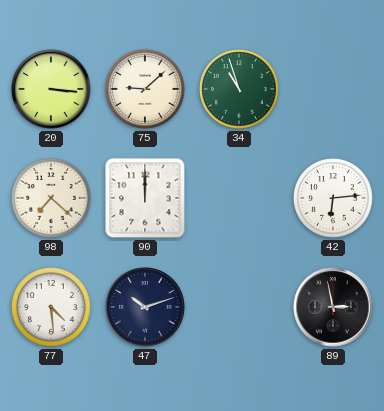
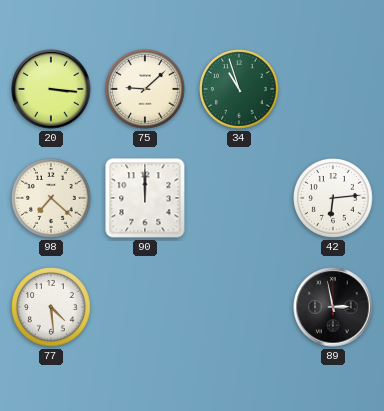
47: 10:12 -> none (145, 307)
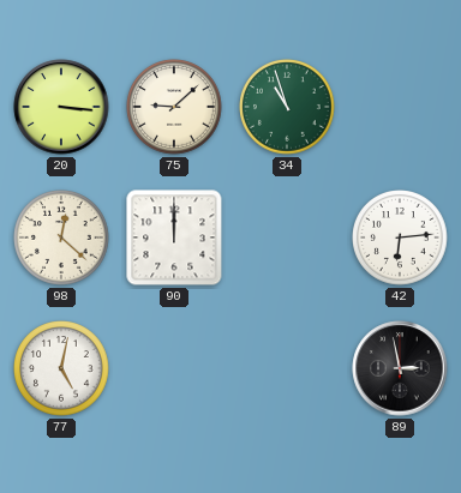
98: 7:22 -> 12:22 (61, 238)
77: 4:29 -> 5:02 (61, 368)
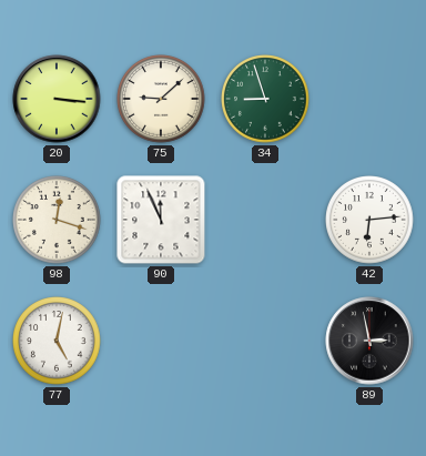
34: 10:57 -> 8:57 (265, 99)
98: 12:22 -> 12:18 (57, 220)
90: 12:00 -> 11:56 (161, 220)
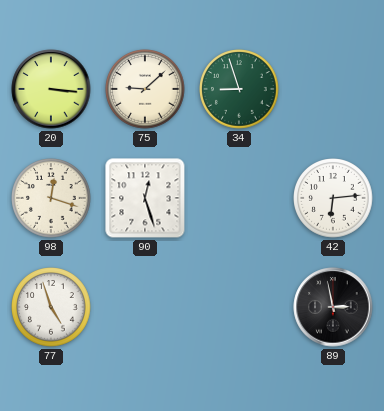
90: 11:56 -> 12:27 (145, 198)
77: 5:02 -> 4:57 (51, 307)
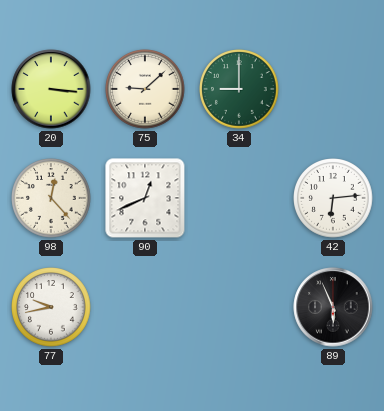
34: 8:57 -> 9:00 (239, 89)
98: 12:18 -> 12:23 (51, 198)
90: 12:27 -> 12:41 (145, 198)
77: 4:57 -> 9:43 (51, 307)
89: 2:58 -> 5:56 (333, 307)
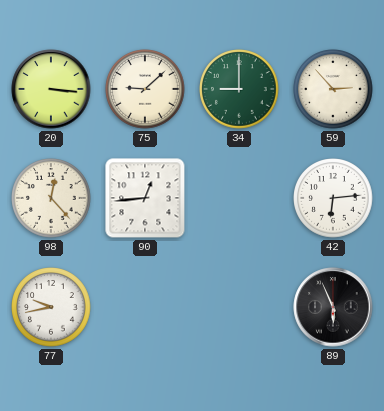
59: none -> 2:53 (333, 89)
90: 12:41 -> 12:44 (145, 198)
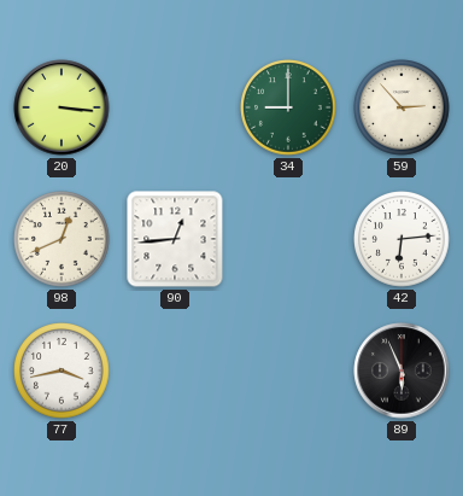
75: 9:08 -> none (145, 89)
98: 12:23 -> 12:41 (61, 239)
77: 9:43 -> 3:43 (61, 370)
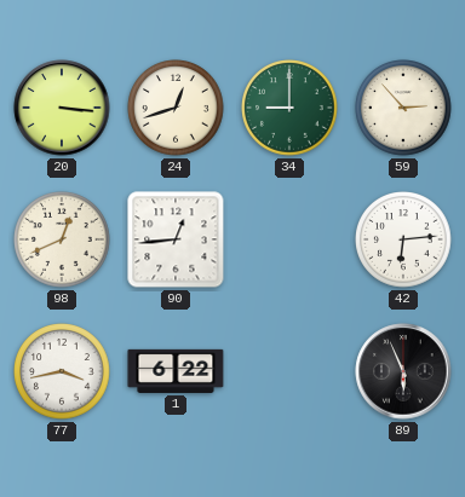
24: none -> 12:42 (176, 108)
1: none -> 6:22 (176, 371)
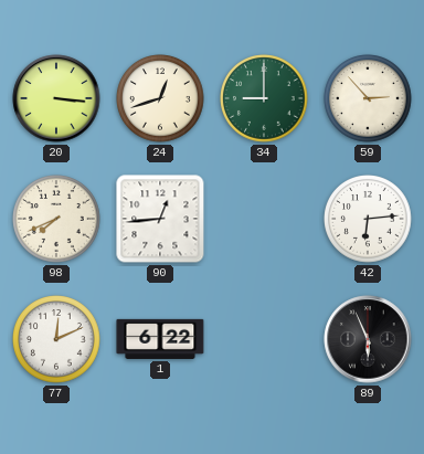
98: 12:41 -> 7:41 (56, 219)
77: 3:43 -> 12:11 (56, 339)
